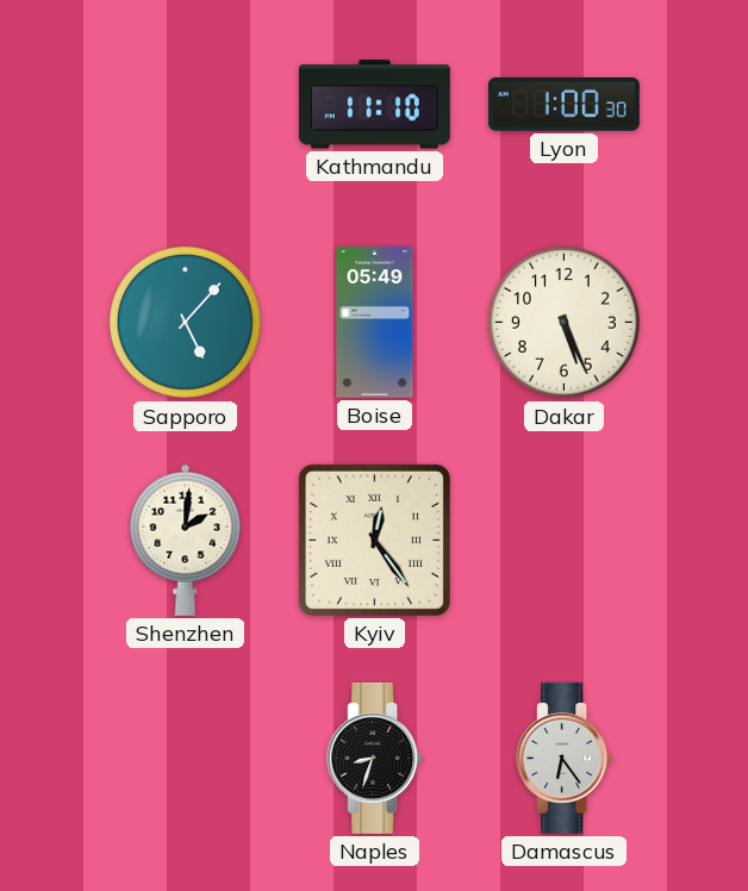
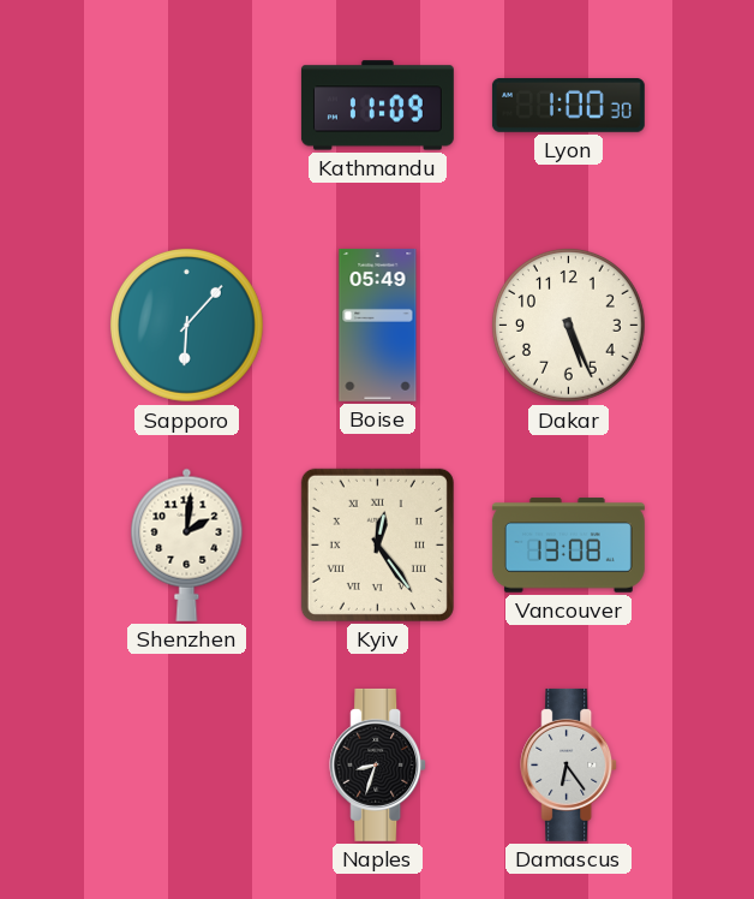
Kathmandu: 11:10 -> 11:09 (377, 106)
Sapporo: 5:07 -> 6:07 (186, 326)
Vancouver: none -> 13:08 (568, 546)
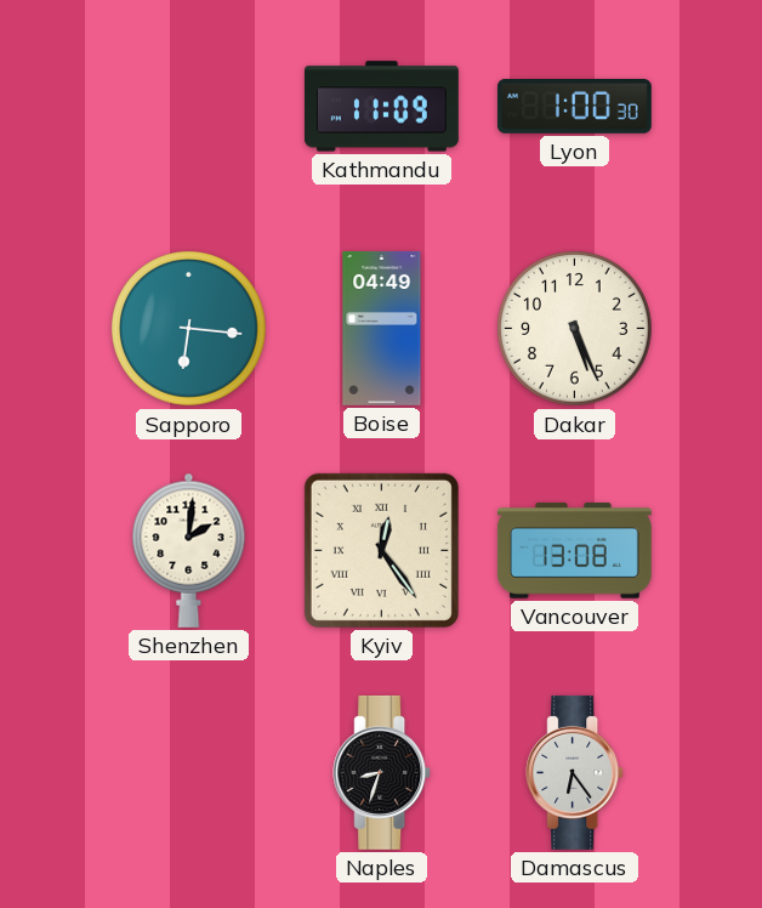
Sapporo: 6:07 -> 6:16 (188, 329)
Boise: 05:49 -> 04:49 (382, 328)
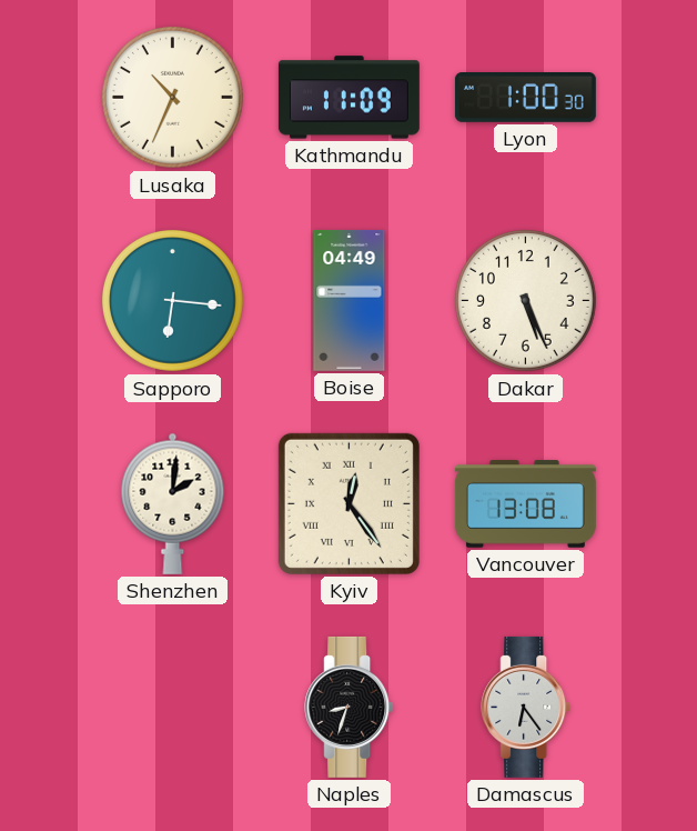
Lusaka: none -> 10:34 (172, 98)
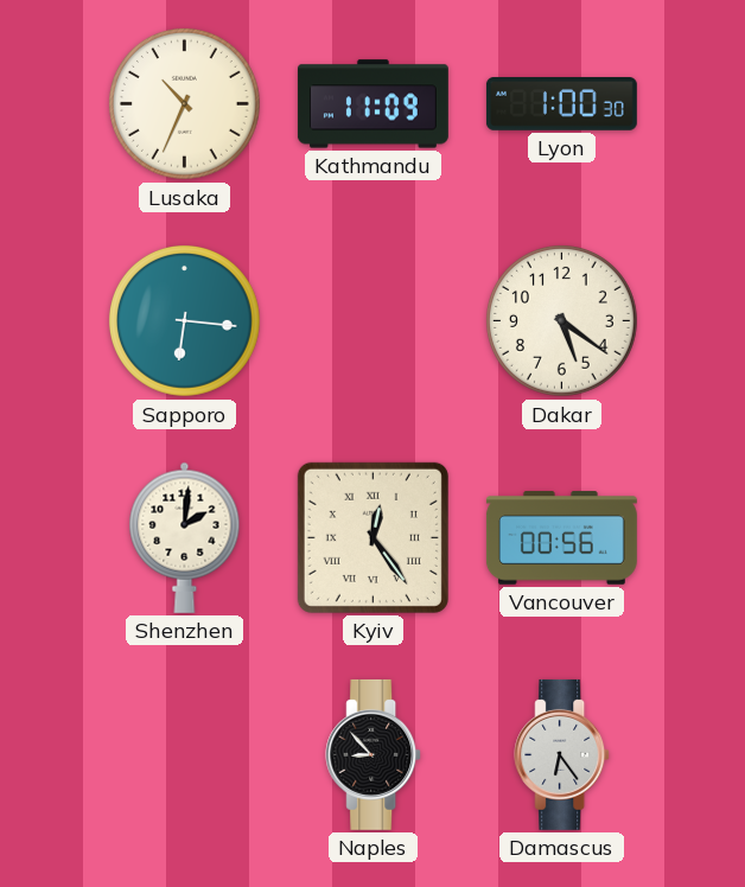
Boise: 04:49 -> none (350, 300)
Dakar: 5:26 -> 5:21 (561, 321)
Vancouver: 13:08 -> 00:56 (561, 538)
Naples: 8:33 -> 8:53 (374, 754)
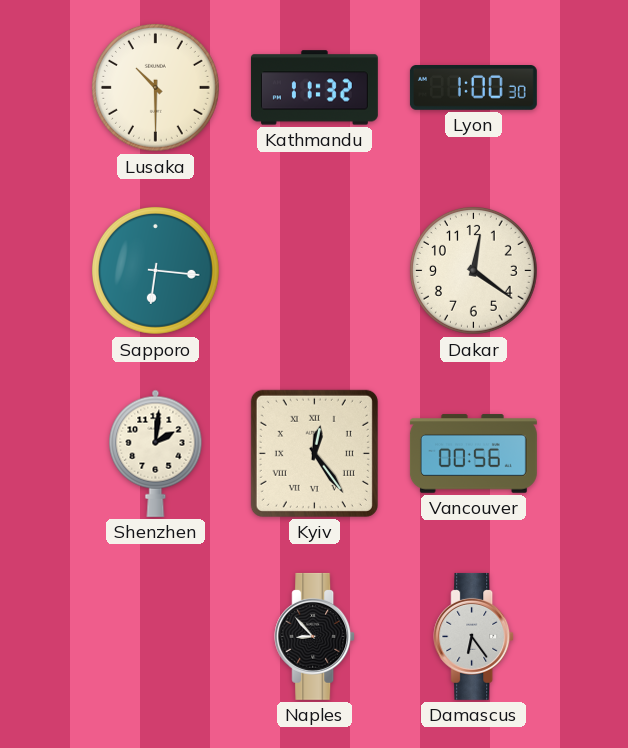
Lusaka: 10:34 -> 10:30 (155, 88)
Kathmandu: 11:09 -> 11:32 (314, 88)
Dakar: 5:21 -> 12:21 (473, 271)
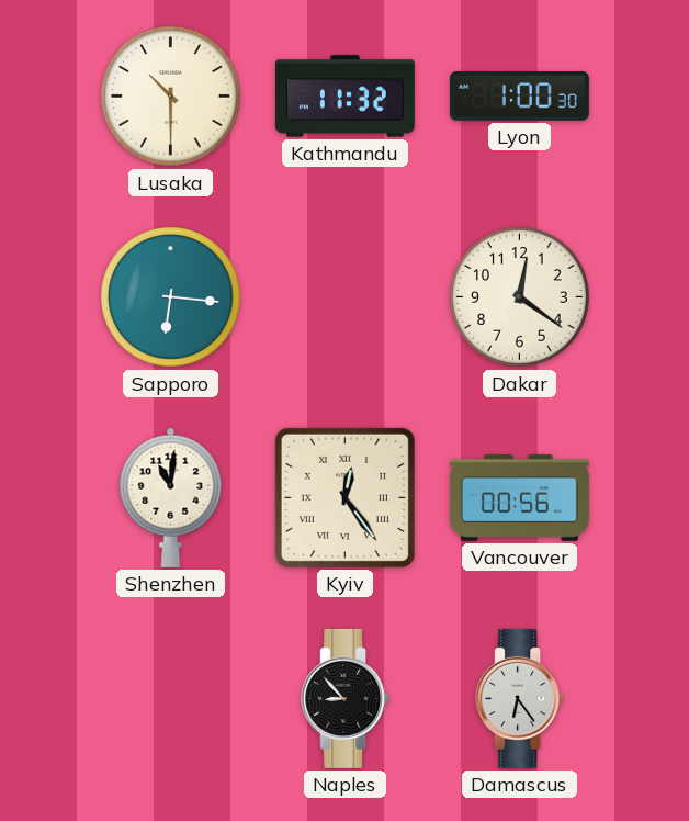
Shenzhen: 2:01 -> 11:01 (171, 497)
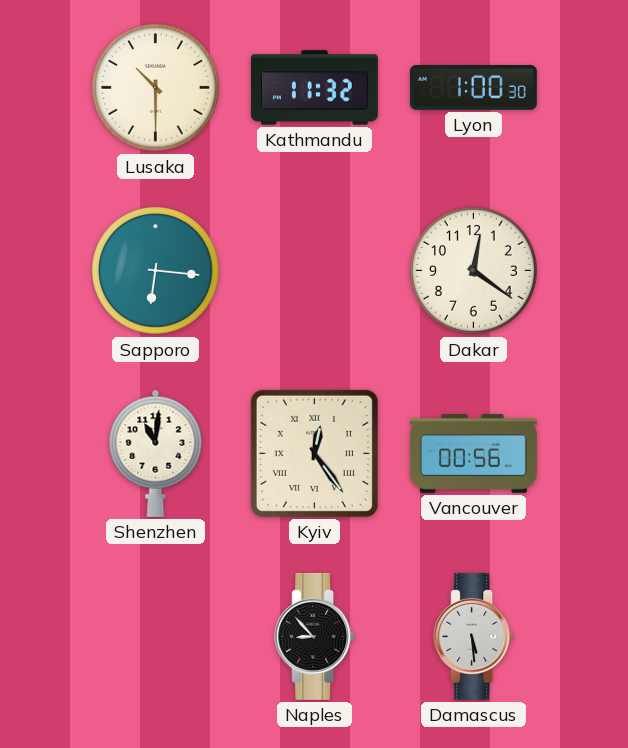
Damascus: 6:24 -> 5:29 (474, 636)
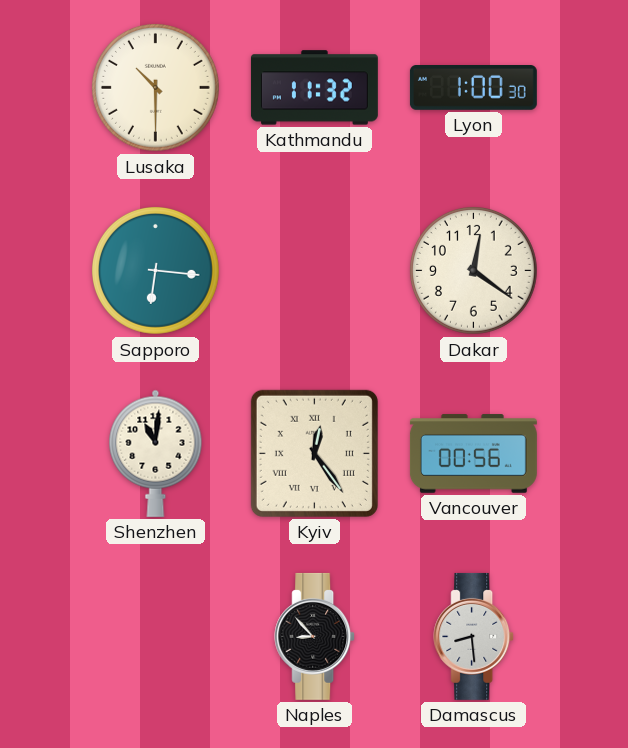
Damascus: 5:29 -> 8:29 (474, 636)
